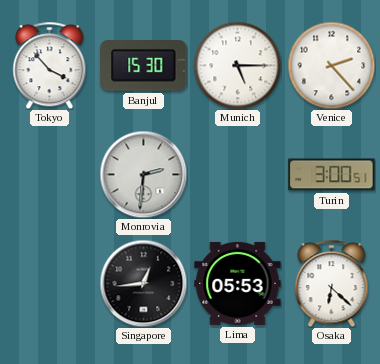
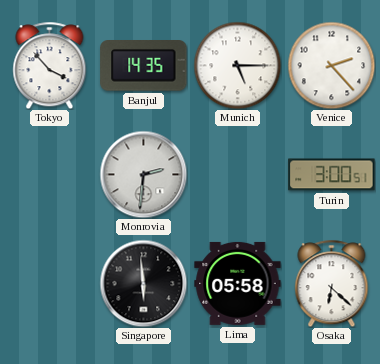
Banjul: 15:30 -> 14:35 (144, 66)
Singapore: 12:44 -> 5:59 (143, 283)
Lima: 05:53 -> 05:58 (238, 283)
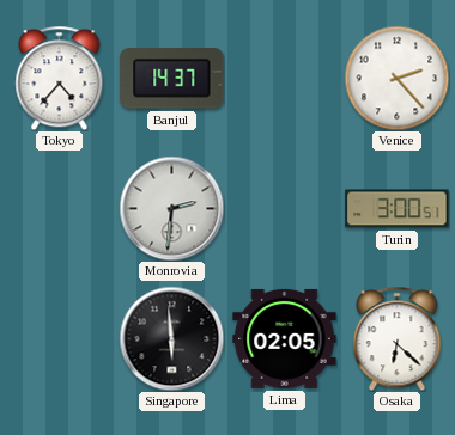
Tokyo: 3:53 -> 4:37 (60, 78)
Banjul: 14:35 -> 14:37 (172, 79)
Munich: 5:15 -> none (237, 65)
Lima: 05:58 -> 02:05 (285, 338)
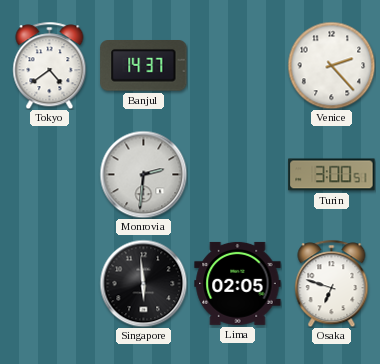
Tokyo: 4:37 -> 4:39 (50, 65)
Osaka: 6:22 -> 6:48 (332, 283)
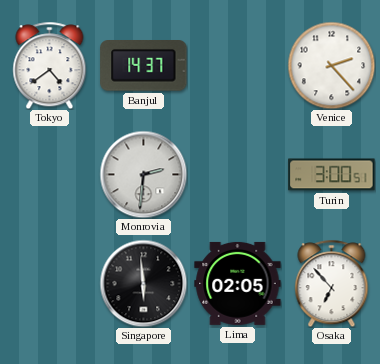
Osaka: 6:48 -> 6:53 (332, 283)
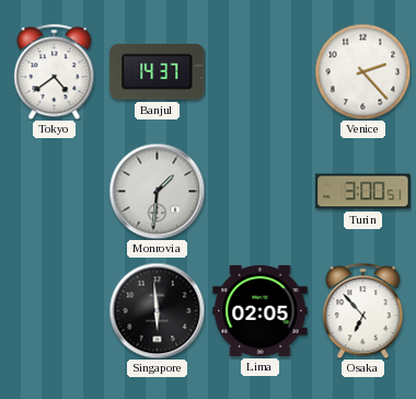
Monrovia: 2:31 -> 1:31 (157, 191)
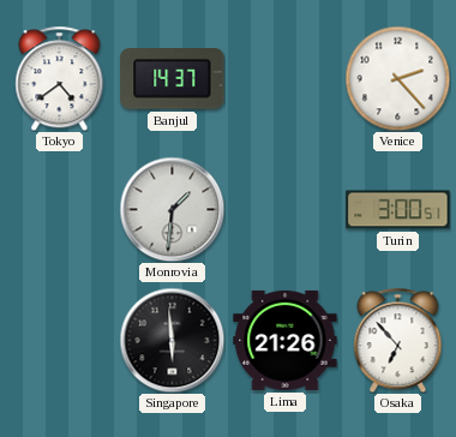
Lima: 02:05 -> 21:26 (286, 340)
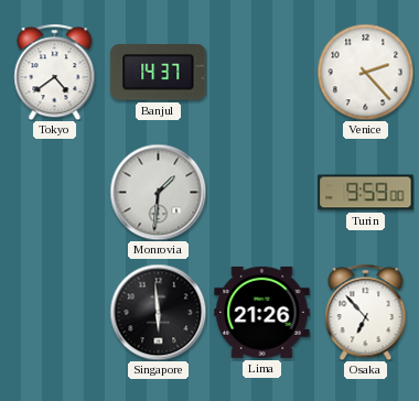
Turin: 3:00 -> 9:59 (366, 193)
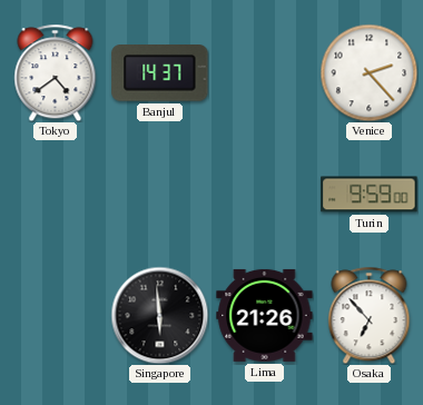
Monrovia: 1:31 -> none (158, 192)
